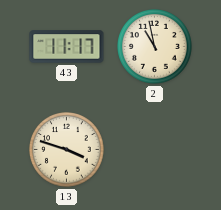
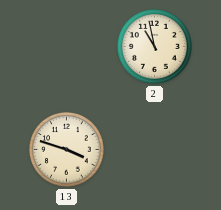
43: 11:17 -> none (67, 47)
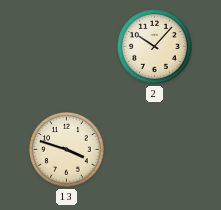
2: 10:58 -> 10:07 (155, 47)
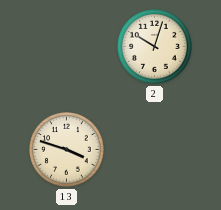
2: 10:07 -> 10:03 (155, 47)
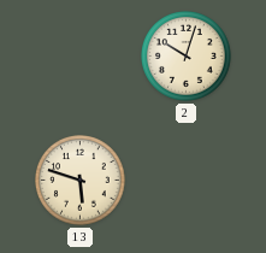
13: 3:48 -> 5:48 (81, 181)
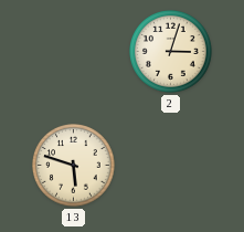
2: 10:03 -> 3:03 (171, 52)
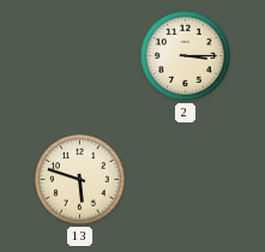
2: 3:03 -> 3:15 (186, 56)
